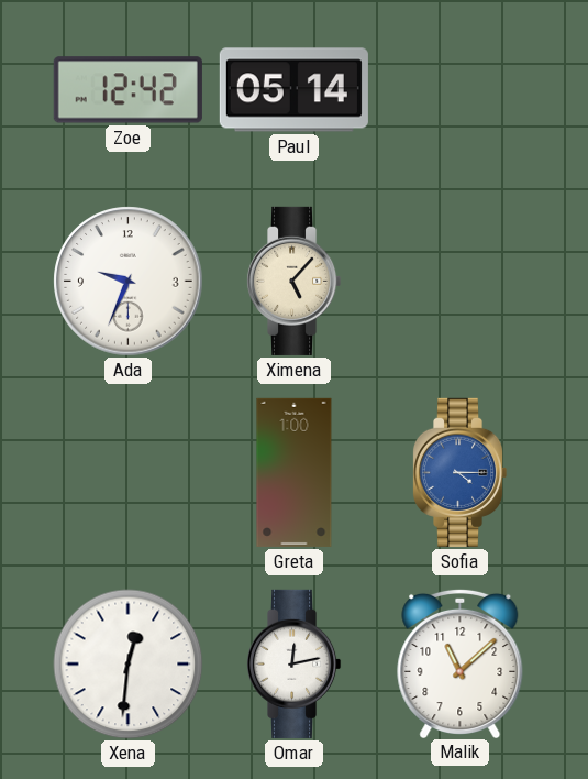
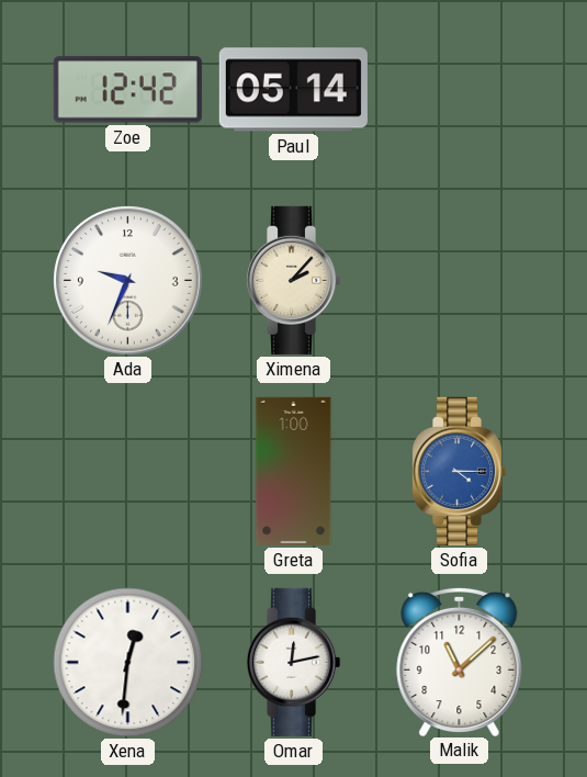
Ximena: 5:07 -> 2:07 (293, 280)
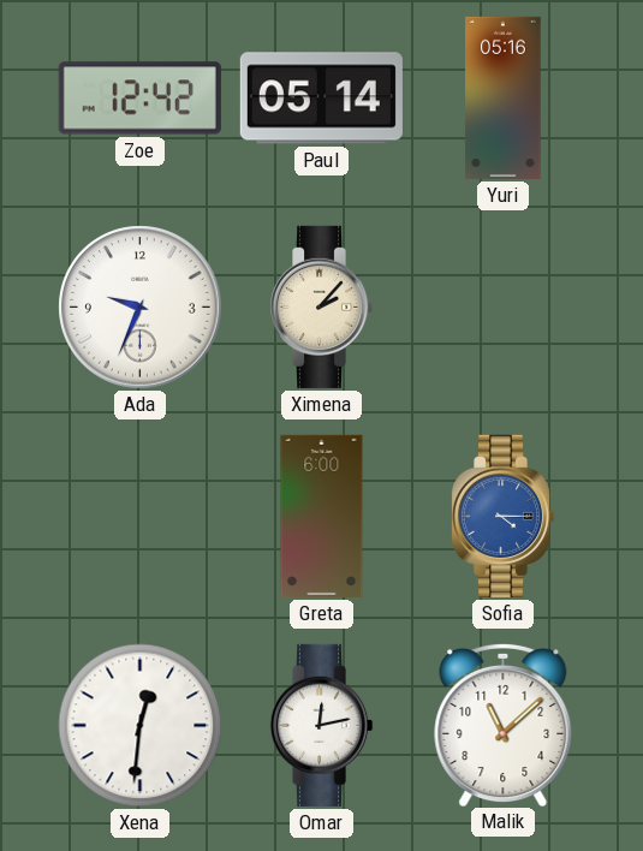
Yuri: none -> 05:16 (504, 97)
Greta: 1:00 -> 6:00 (322, 516)
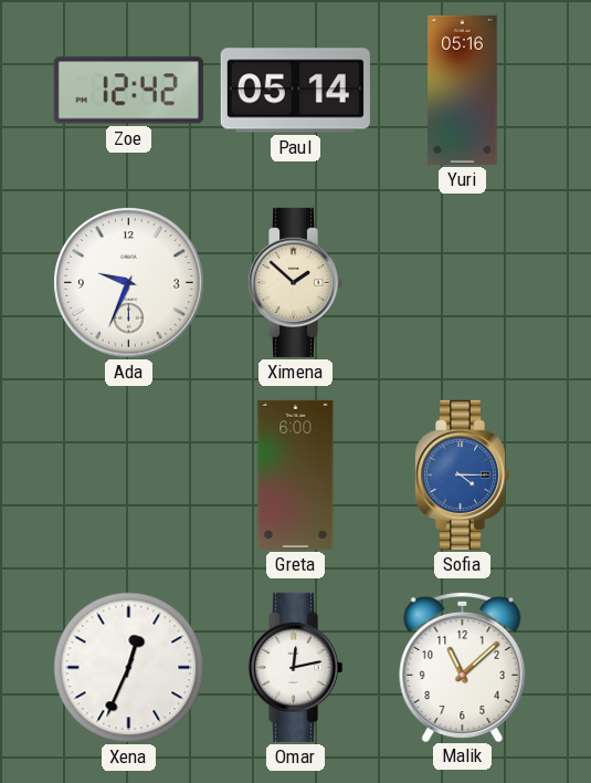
Ximena: 2:07 -> 1:52 (295, 282)
Xena: 12:31 -> 12:34 (129, 668)
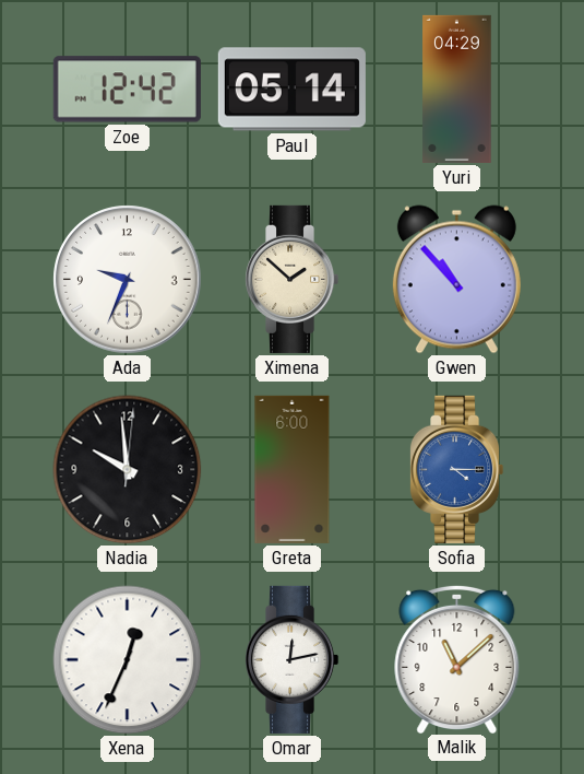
Yuri: 05:16 -> 04:29 (457, 89)
Gwen: none -> 10:53 (456, 280)
Nadia: none -> 9:59 (128, 470)
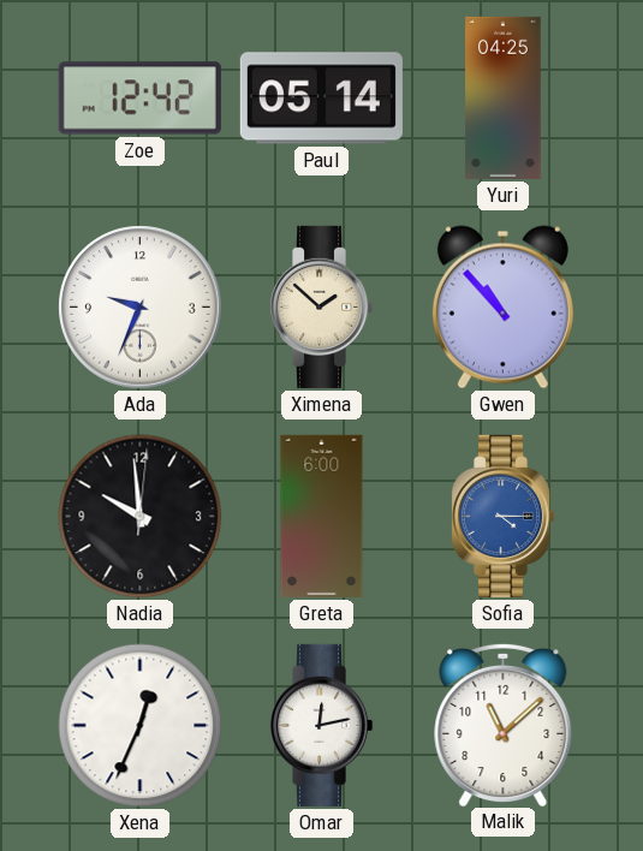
Yuri: 04:29 -> 04:25 (504, 97)
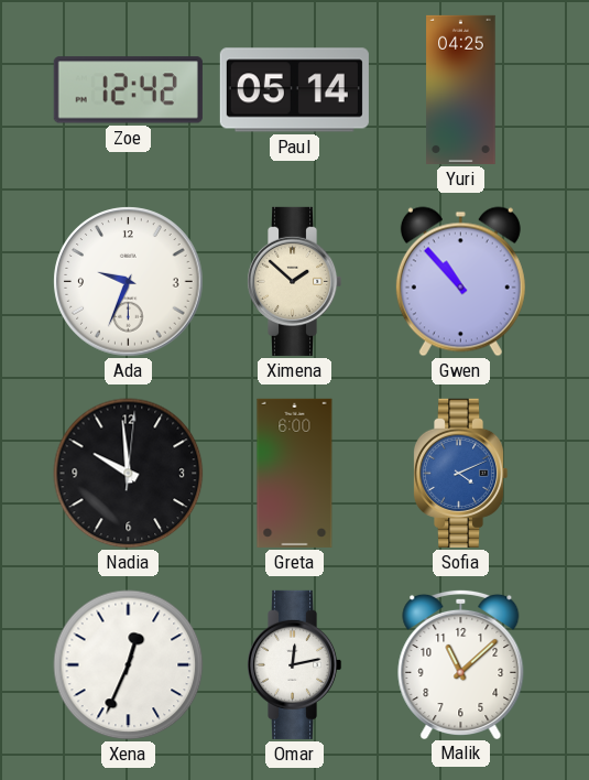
Sofia: 4:15 -> 4:11 (460, 473)
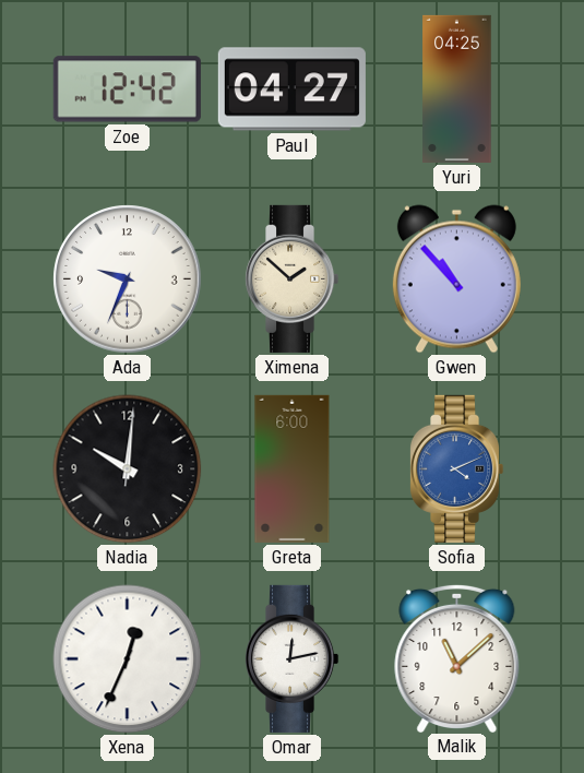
Paul: 05:14 -> 04:27 (291, 90)
Nadia: 9:59 -> 10:01 (128, 469)
